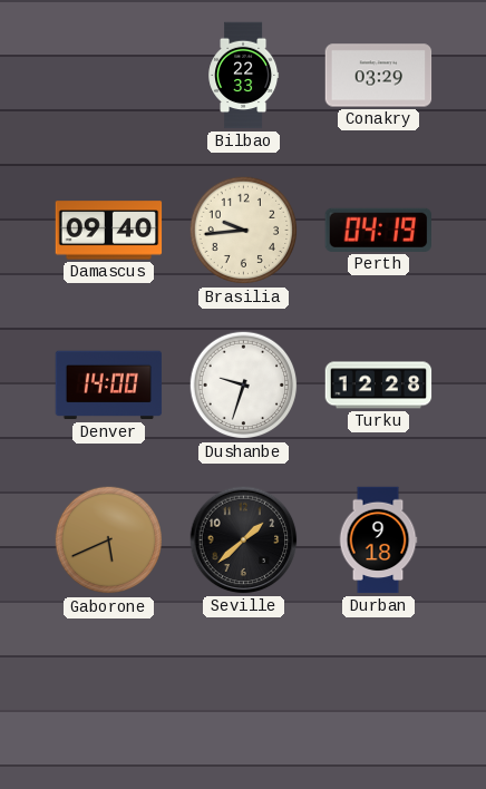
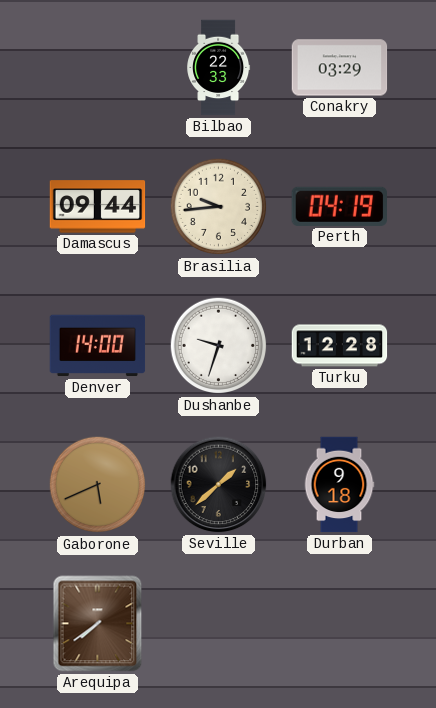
Damascus: 09:40 -> 09:44 (98, 207)
Arequipa: none -> 7:39 (98, 624)
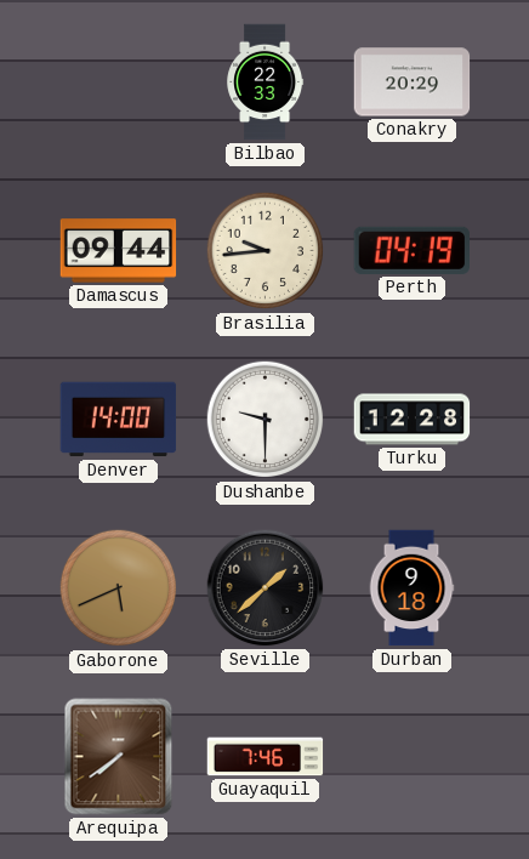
Conakry: 03:29 -> 20:29 (413, 83)
Dushanbe: 9:33 -> 9:30 (266, 420)
Guayaquil: none -> 7:46 (266, 757)
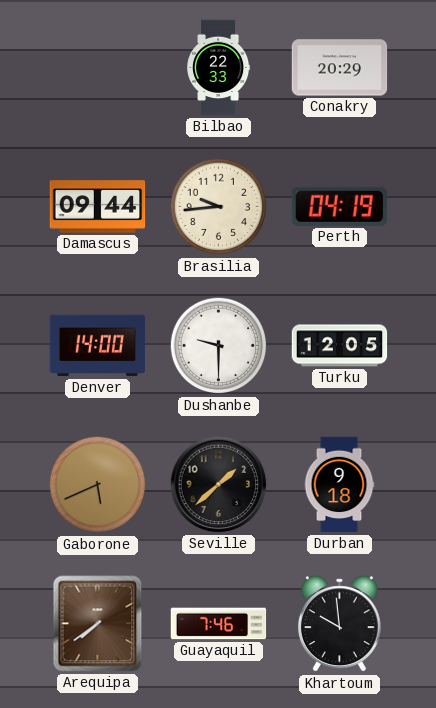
Turku: 12:28 -> 12:05 (340, 346)
Khartoum: none -> 9:59 (339, 624)
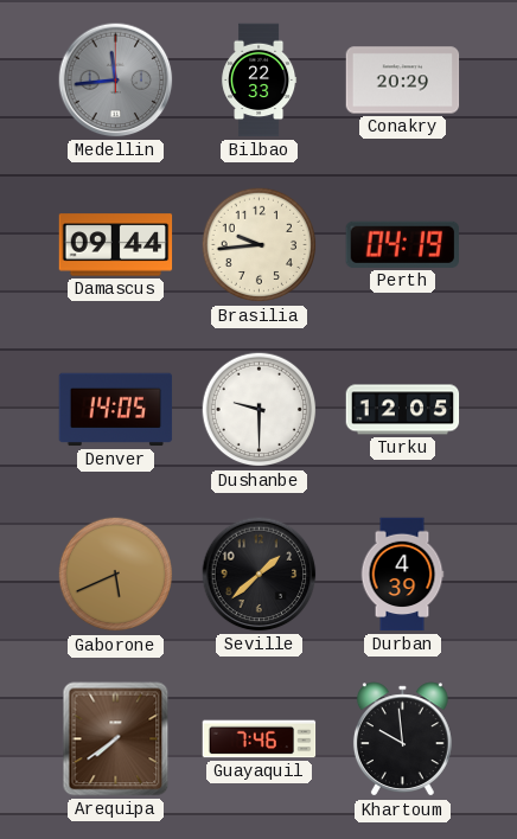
Medellin: none -> 11:44 (116, 81)
Denver: 14:00 -> 14:05 (116, 410)
Durban: 9:18 -> 4:39 (402, 575)
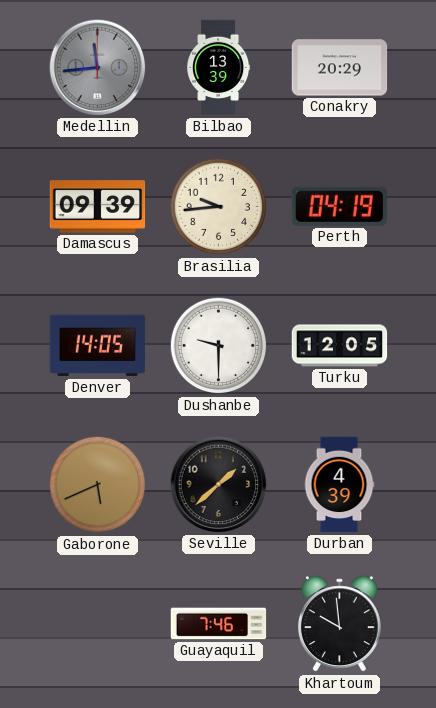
Bilbao: 22:33 -> 13:39 (219, 68)
Damascus: 09:44 -> 09:39 (98, 207)
Arequipa: 7:39 -> none (116, 739)
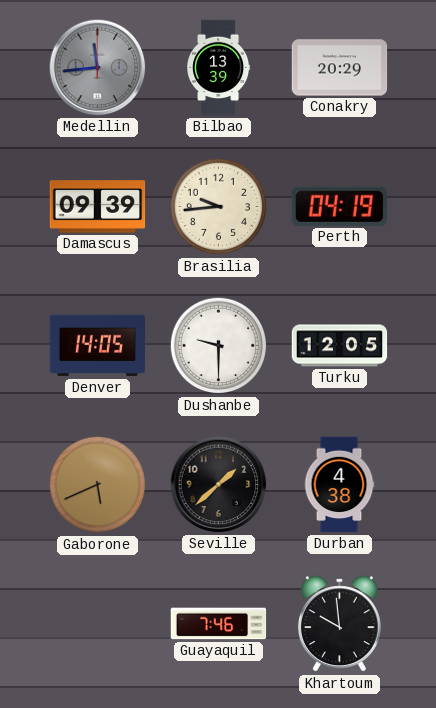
Durban: 4:39 -> 4:38 (339, 485)
